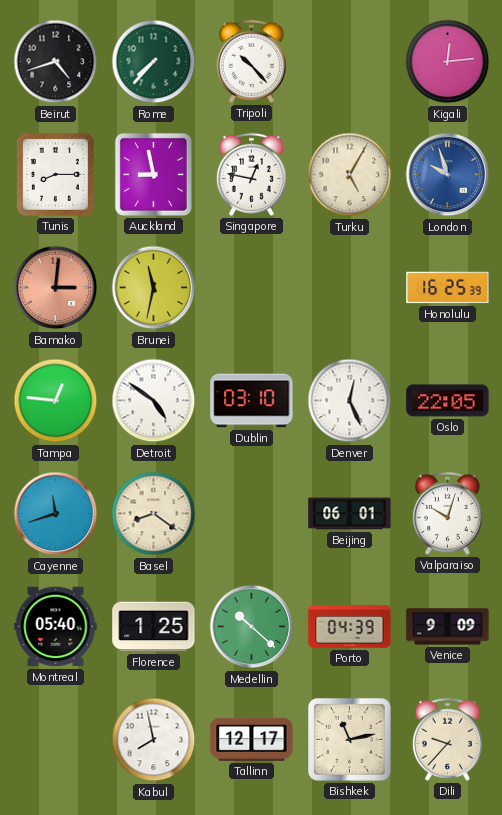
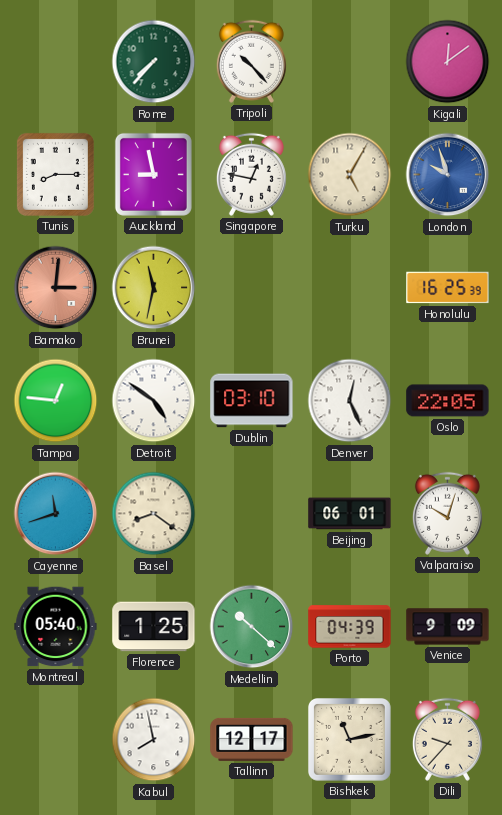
Beirut: 4:42 -> none (56, 62)
Kigali: 12:14 -> 12:09 (448, 62)
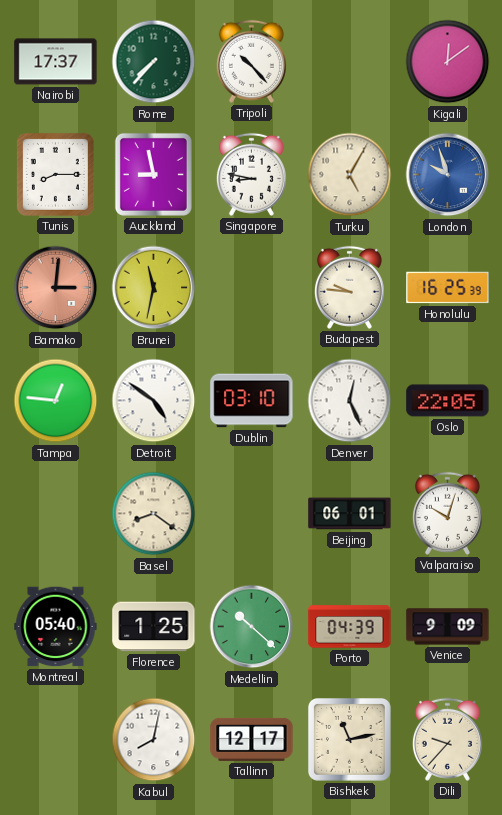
Nairobi: none -> 17:37 (56, 62)
Singapore: 12:47 -> 8:47 (251, 174)
Budapest: none -> 9:46 (349, 287)
Cayenne: 11:42 -> none (56, 514)
Kabul: 7:58 -> 8:02 (154, 740)
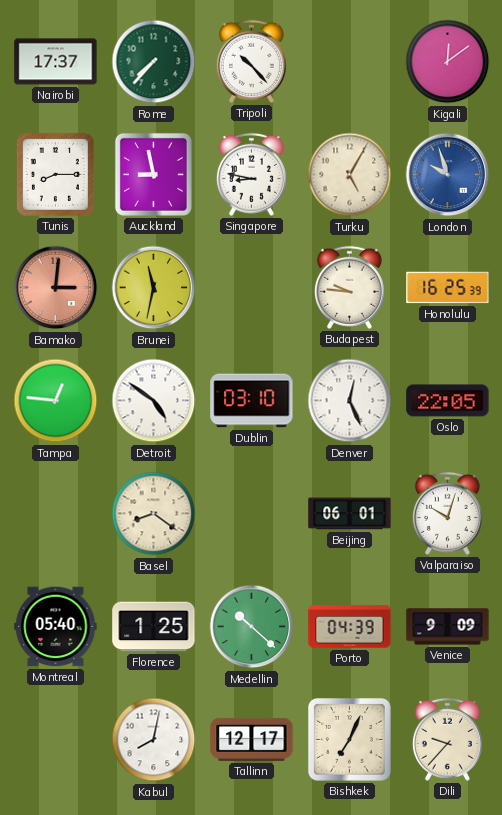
Bishkek: 11:13 -> 7:04 (350, 740)
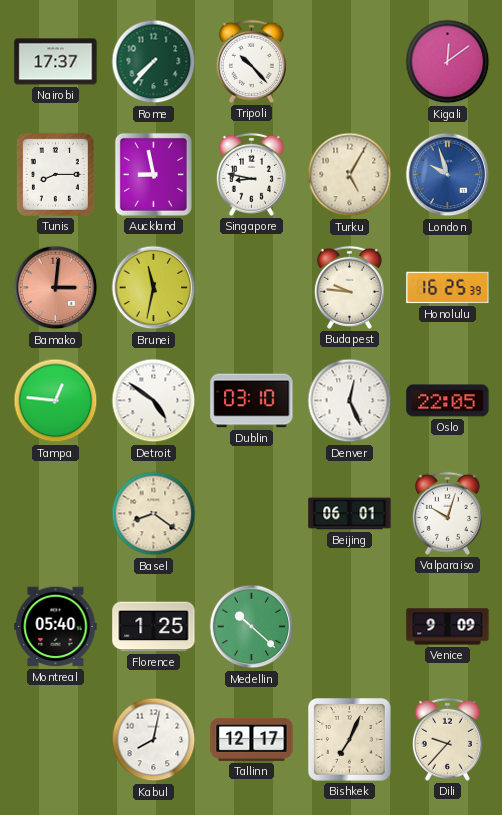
Porto: 04:39 -> none (350, 627)
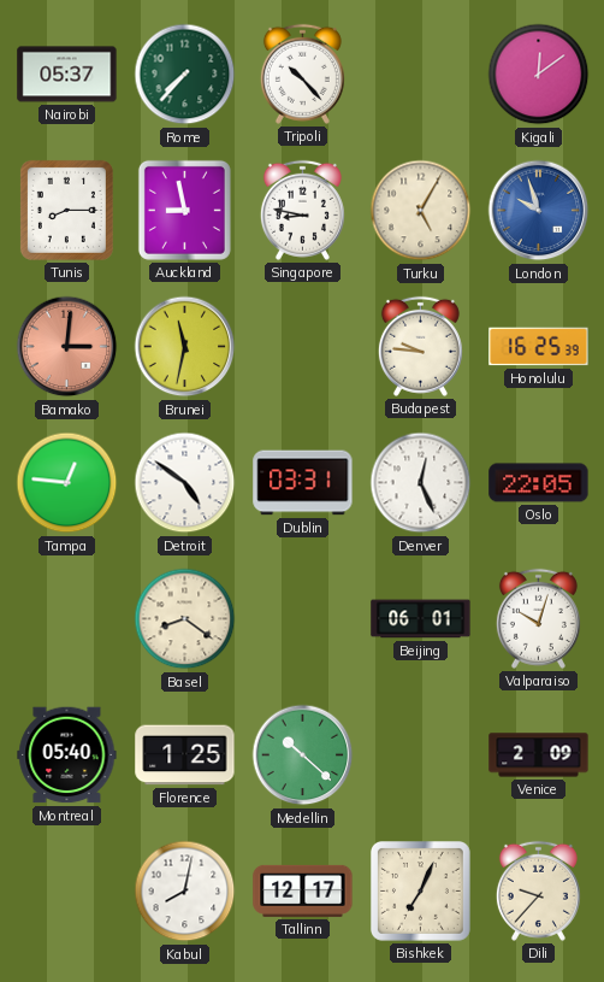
Nairobi: 17:37 -> 05:37 (67, 75)
Dublin: 03:10 -> 03:31 (303, 483)
Venice: 9:09 -> 2:09 (539, 755)
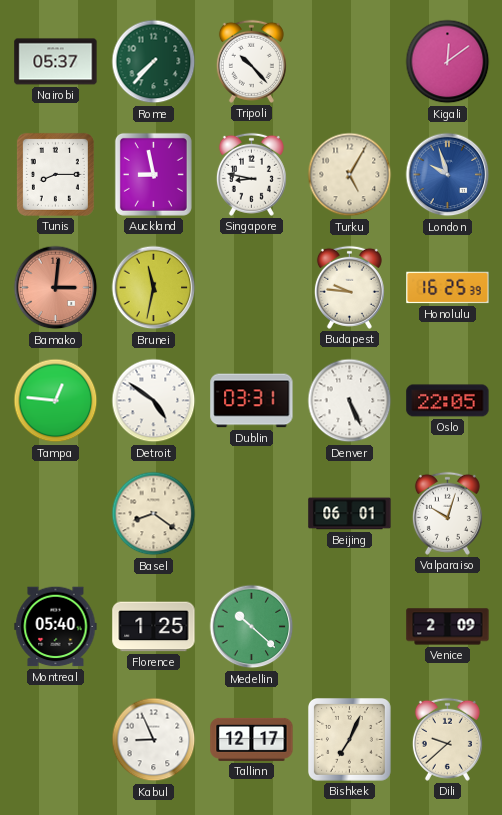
Denver: 12:26 -> 5:26 (350, 401)
Kabul: 8:02 -> 8:56 (154, 740)
Dili: 9:37 -> 9:38 (447, 739)
